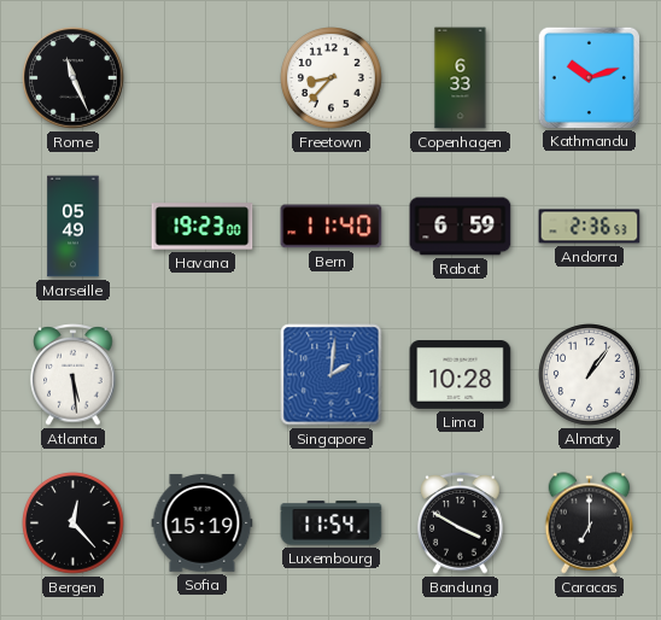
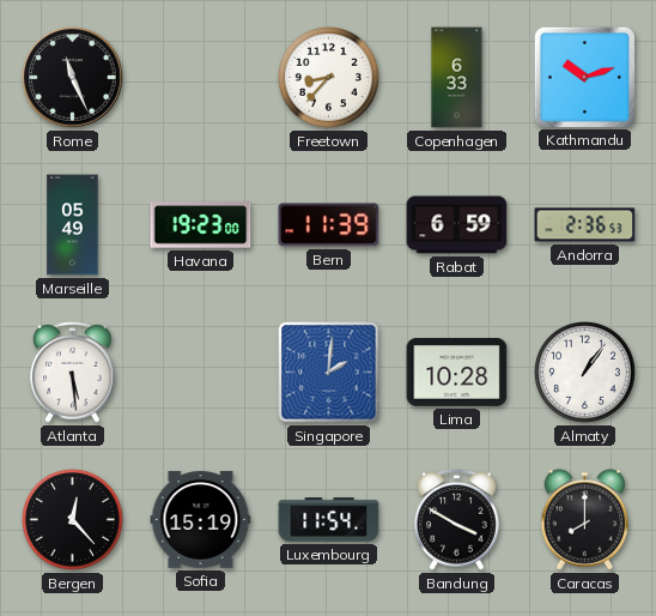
Bern: 11:40 -> 11:39 (329, 225)
Caracas: 7:00 -> 8:00 (585, 520)
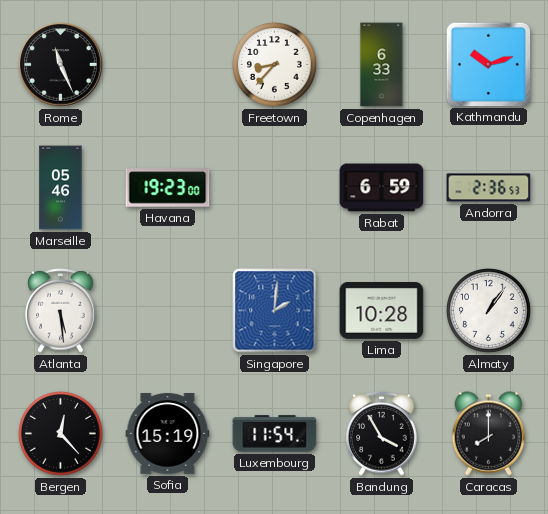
Marseille: 05:49 -> 05:46 (61, 188)
Bern: 11:39 -> none (329, 225)
Bandung: 3:50 -> 3:55 (382, 434)
